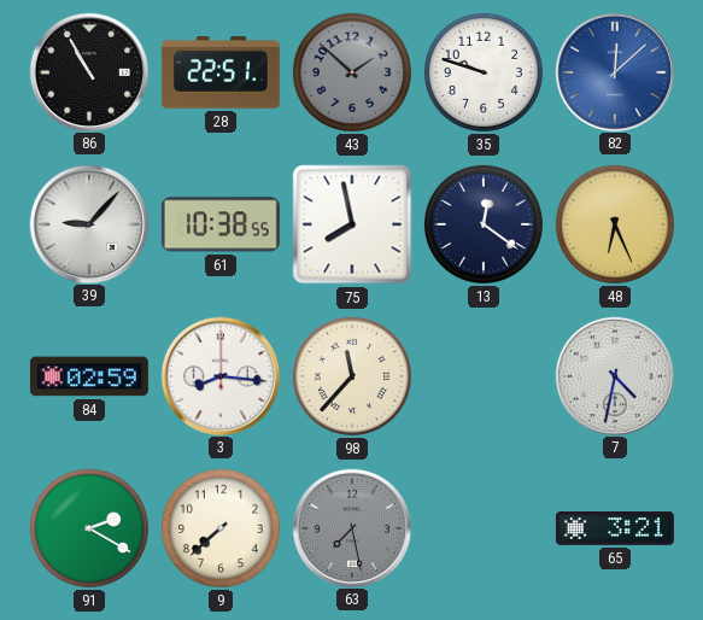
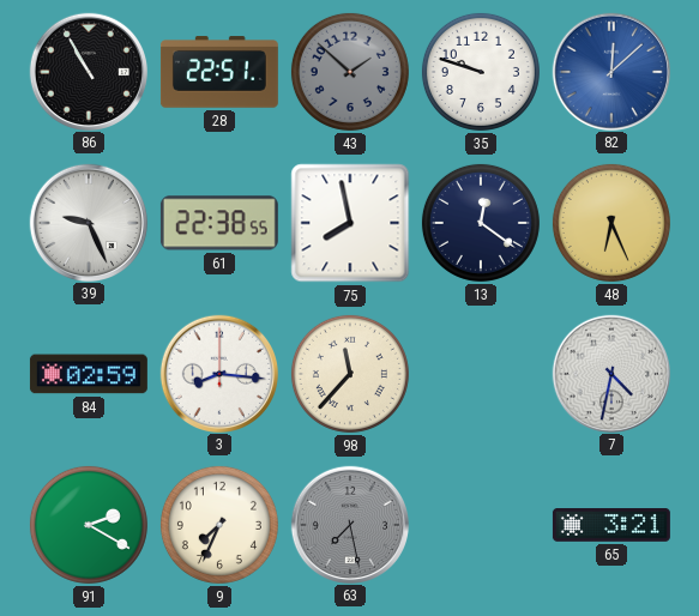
39: 9:07 -> 9:26 (88, 222)
61: 10:38 -> 22:38 (219, 223)
9: 7:38 -> 7:34 (219, 525)
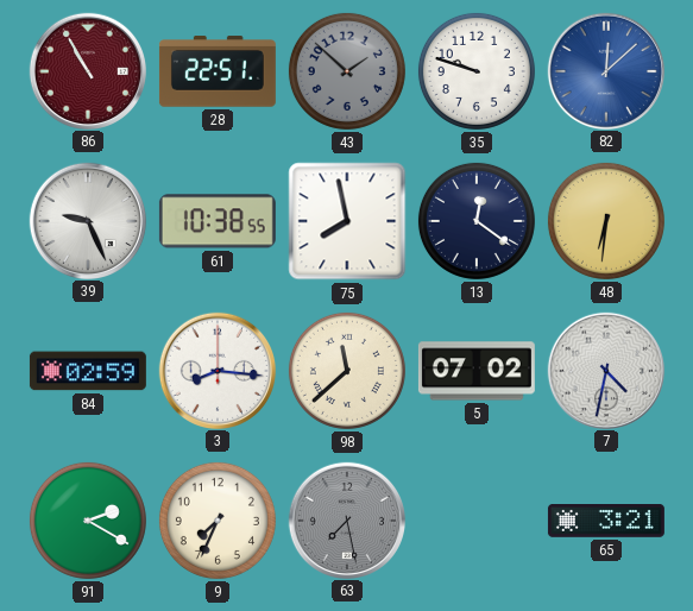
86 dial: black -> burgundy (87, 70)
61: 22:38 -> 10:38 (218, 221)
48: 6:26 -> 6:31 (606, 221)
98: 11:37 -> 11:38 (347, 371)
5: none -> 07:02 (477, 371)
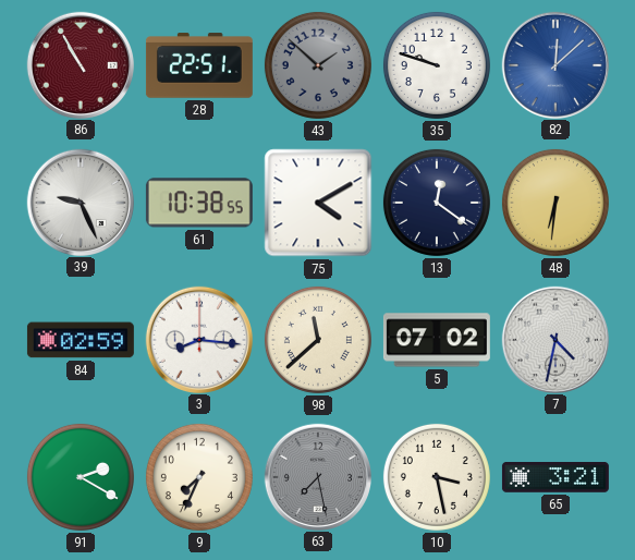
75: 7:58 -> 4:10 (318, 203)
10: none -> 3:28 (437, 477)
